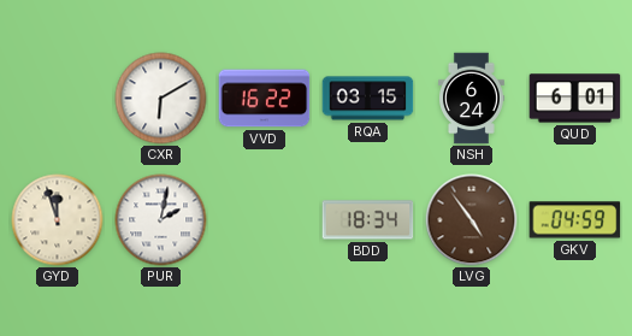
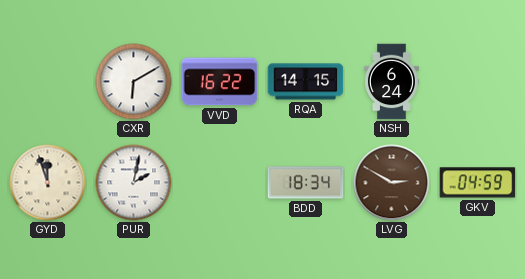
RQA: 03:15 -> 14:15 (306, 82)
QUD: 6:01 -> none (575, 99)
LVG: 4:54 -> 2:50 (392, 183)
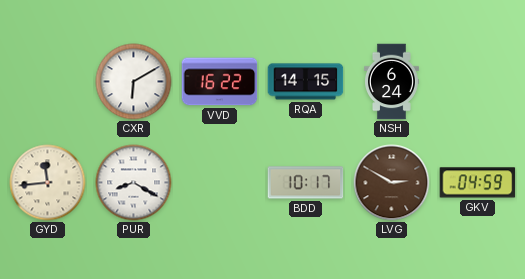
GYD: 11:57 -> 11:44 (48, 183)
PUR: 2:02 -> 8:20 (134, 183)
BDD: 18:34 -> 10:17 (306, 183)
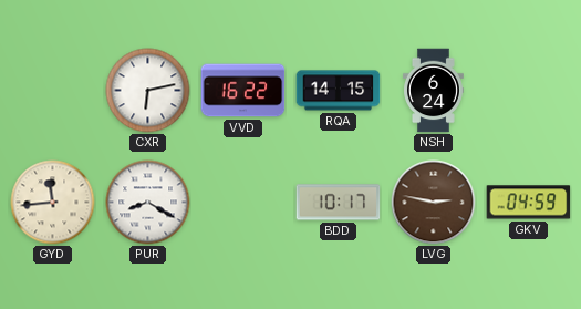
CXR: 6:10 -> 6:13 (148, 91)
LVG: 2:50 -> 2:47 (434, 203)
